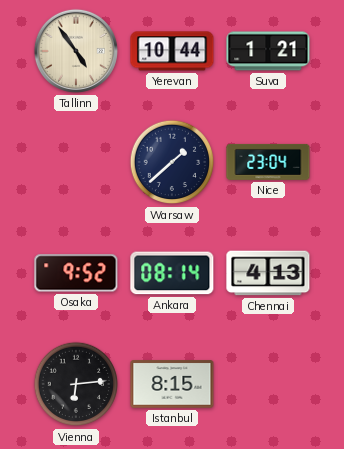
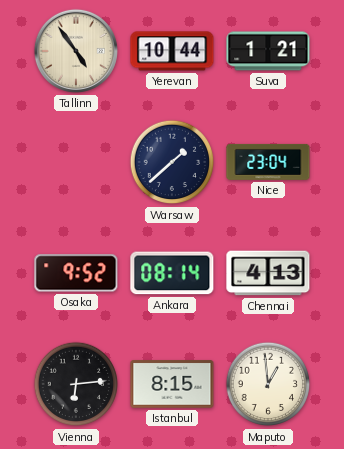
Maputo: none -> 12:59 (268, 384)
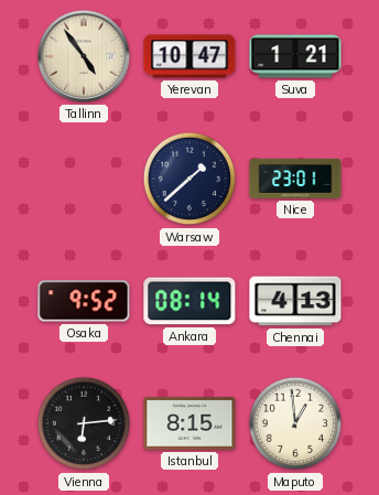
Yerevan: 10:44 -> 10:47 (189, 56)
Nice: 23:04 -> 23:01 (295, 179)
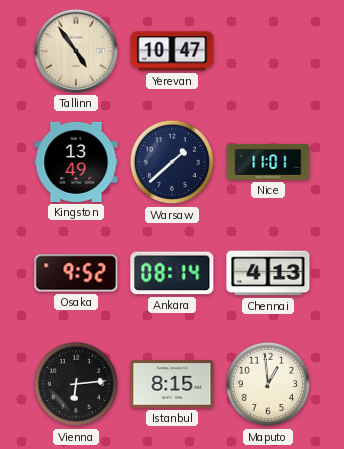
Suva: 1:21 -> none (295, 56)
Kingston: none -> 13:49 (76, 162)
Nice: 23:01 -> 11:01 (268, 162)
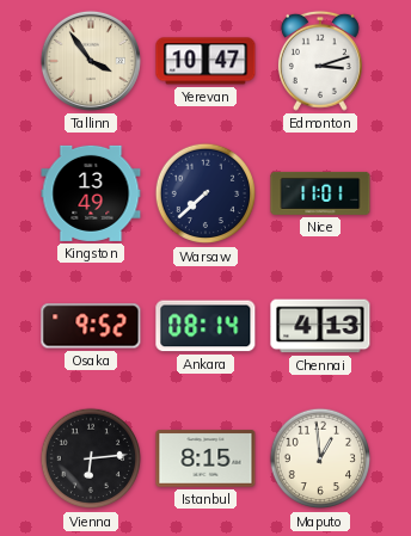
Tallinn: 4:54 -> 3:54 (91, 61)
Edmonton: none -> 3:12 (320, 61)
Warsaw: 1:38 -> 7:38 (205, 193)
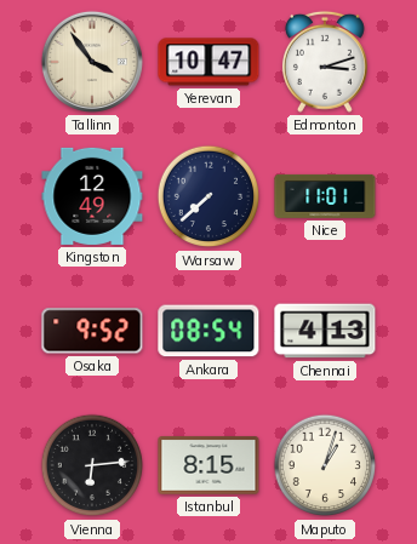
Kingston: 13:49 -> 12:49 (92, 196)
Ankara: 08:14 -> 08:54 (208, 331)
Maputo: 12:59 -> 1:03 (325, 465)
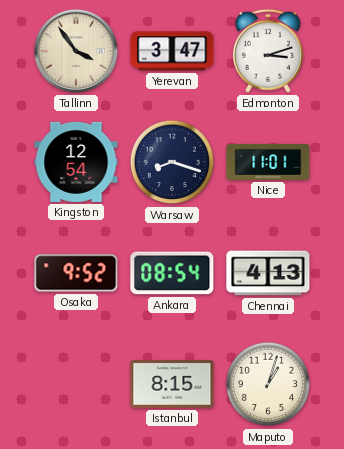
Yerevan: 10:47 -> 3:47 (172, 51)
Kingston: 12:49 -> 12:54 (76, 162)
Warsaw: 7:38 -> 8:18 (172, 162)
Vienna: 6:14 -> none (92, 465)
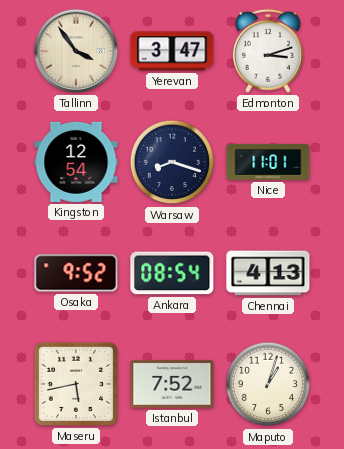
Maseru: none -> 5:43 (76, 384)
Istanbul: 8:15 -> 7:52 (172, 384)
